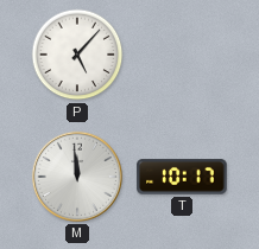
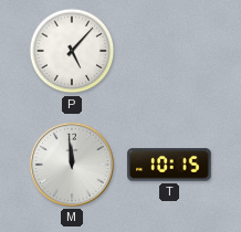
T: 10:17 -> 10:15 (169, 165)
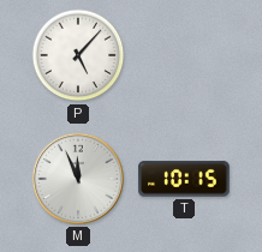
M: 11:59 -> 11:56 (78, 179)
